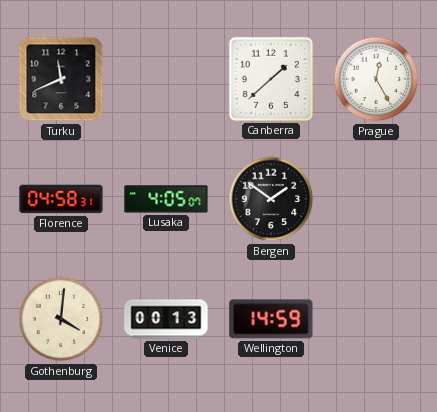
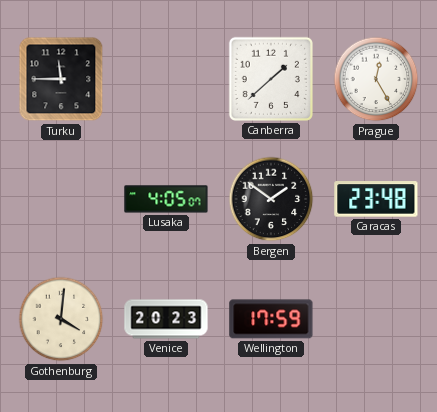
Turku: 11:41 -> 11:45 (61, 79)
Florence: 04:58 -> none (61, 199)
Caracas: none -> 23:48 (376, 199)
Venice: 00:13 -> 20:23 (166, 319)
Wellington: 14:59 -> 17:59 (271, 319)
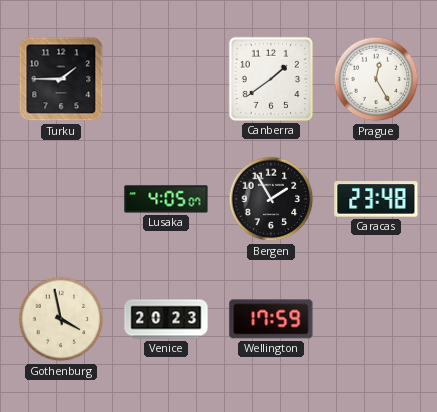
Turku: 11:45 -> 1:45 (61, 79)
Canberra: 1:38 -> 1:39 (271, 79)
Bergen: 1:51 -> 1:55 (271, 199)
Gothenburg: 4:01 -> 3:58 (61, 319)
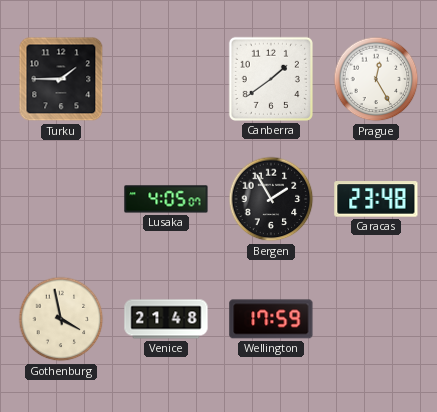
Venice: 20:23 -> 21:48 (166, 319)
